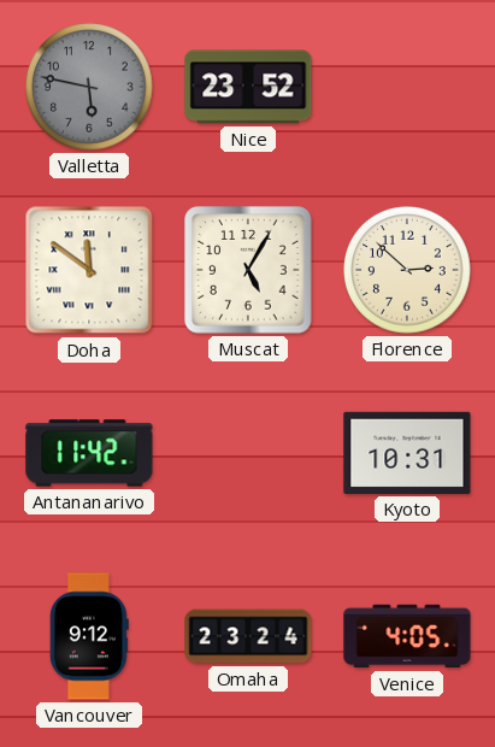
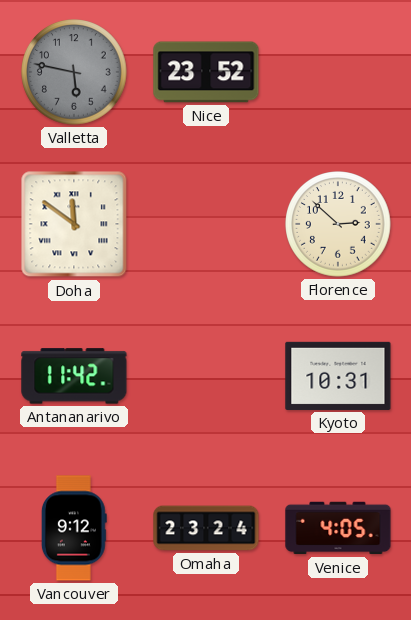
Muscat: 5:05 -> none (248, 270)
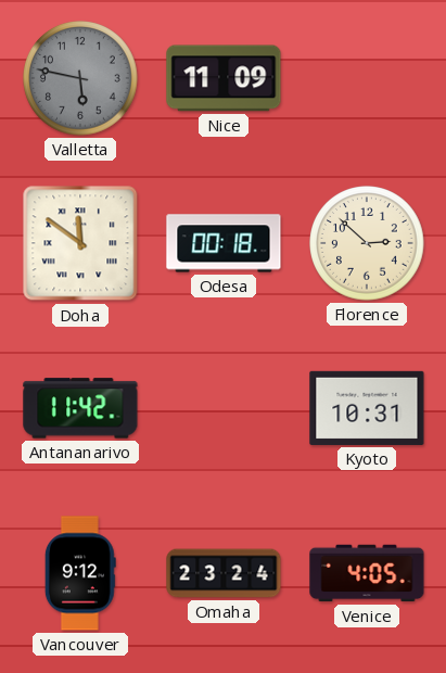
Nice: 23:52 -> 11:09 (224, 78)
Odesa: none -> 00:18 (224, 243)
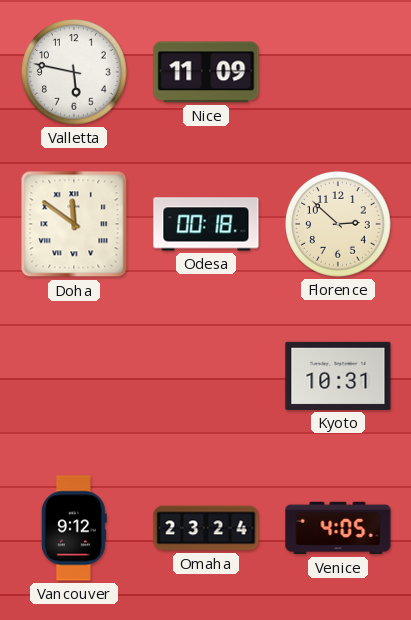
Valletta dial: grey -> white (74, 72)
Antananarivo: 11:42 -> none (80, 408)
